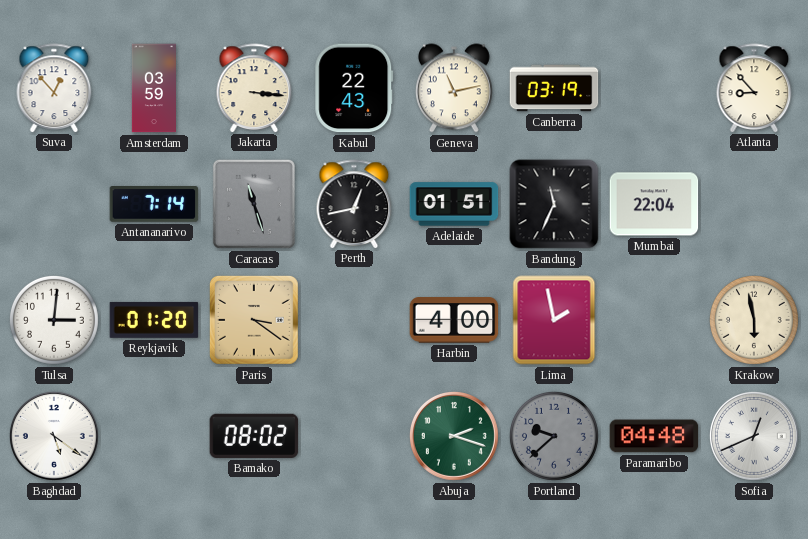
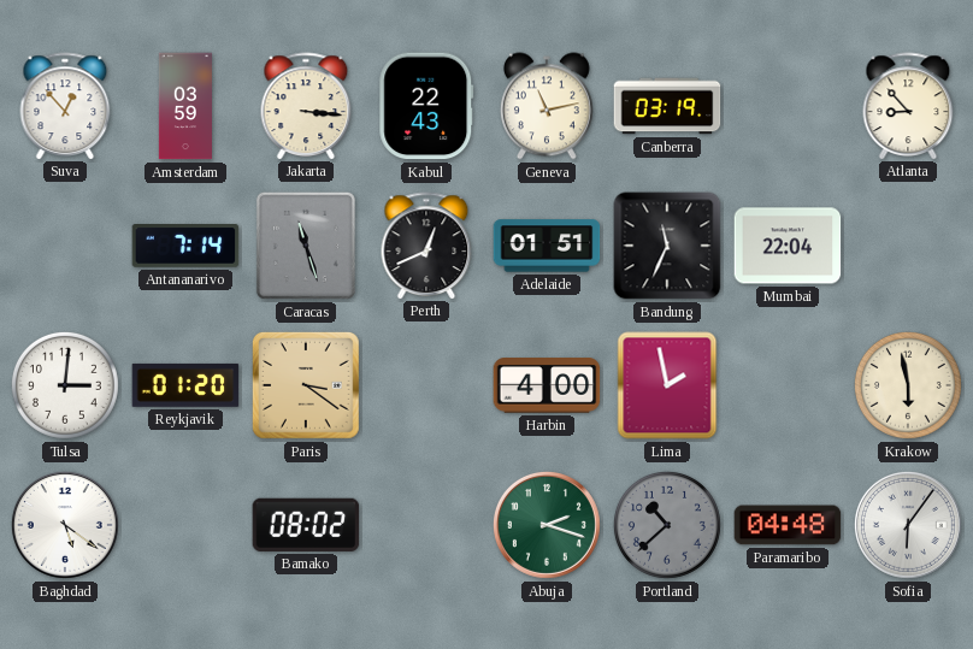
Perth: 12:43 -> 12:41 (426, 246)
Portland: 9:38 -> 10:38 (667, 525)
Sofia: 12:41 -> 6:06 (908, 525)
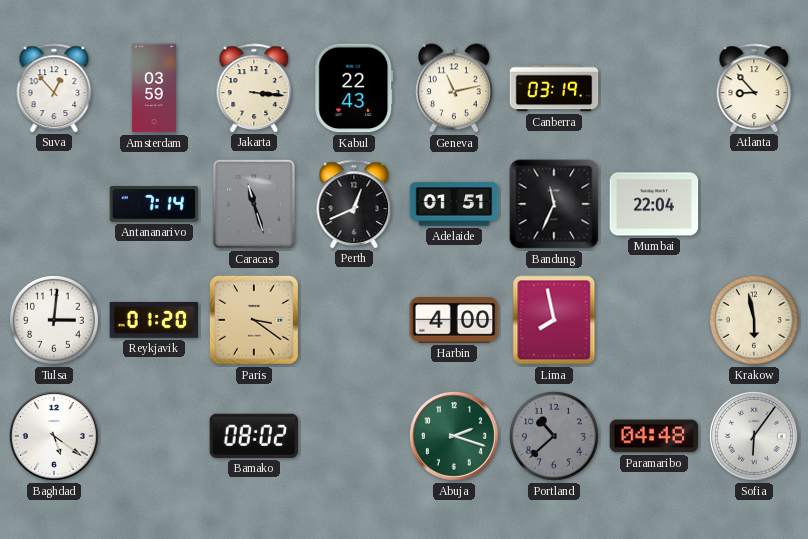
Lima: 1:58 -> 7:58 (554, 320)
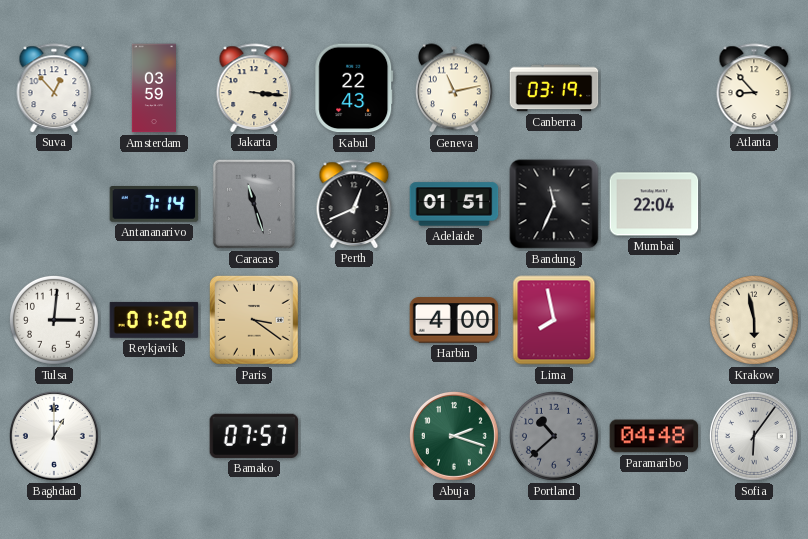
Baghdad: 5:21 -> 1:00 (54, 436)
Bamako: 08:02 -> 07:57 (254, 436)
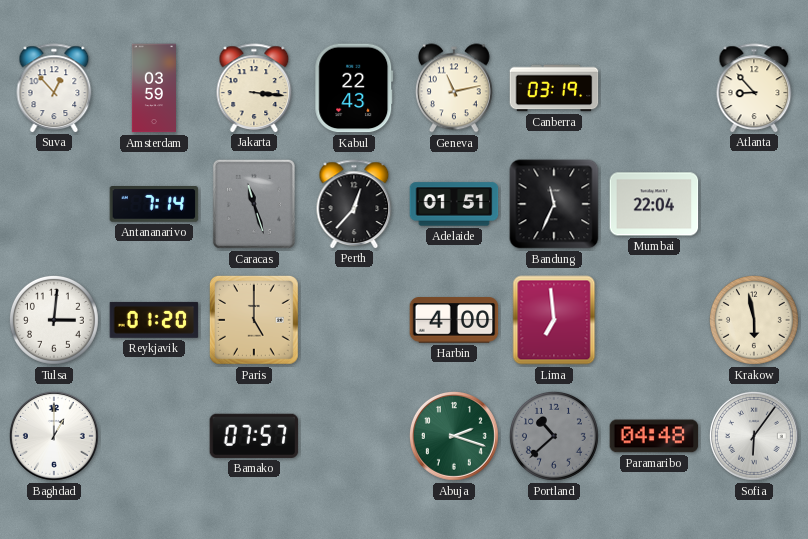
Perth: 12:41 -> 12:37 (354, 204)
Paris: 3:21 -> 5:00 (254, 320)
Lima: 7:58 -> 6:59 (554, 320)
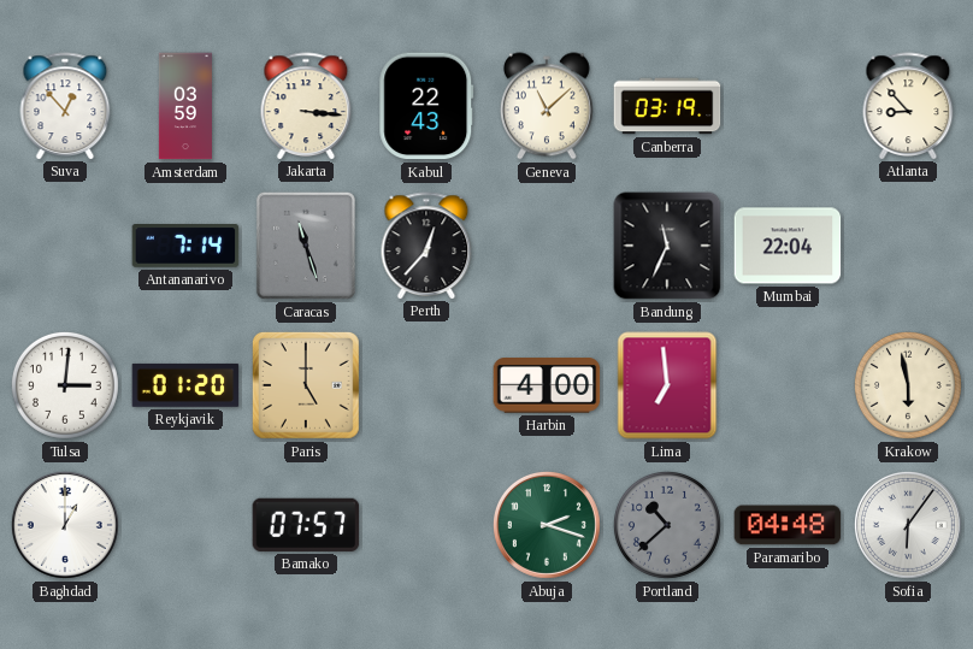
Geneva: 11:13 -> 11:08 (547, 106)
Adelaide: 01:51 -> none (454, 204)
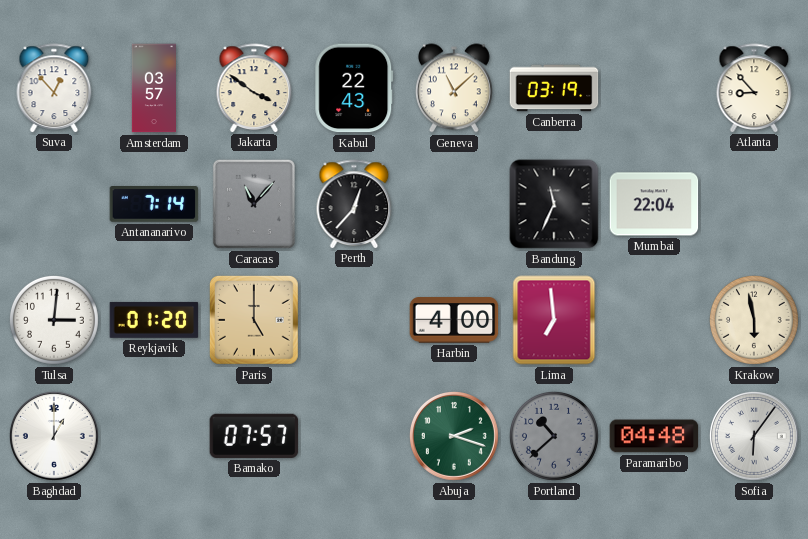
Amsterdam: 03:59 -> 03:57 (153, 88)
Jakarta: 3:16 -> 3:51 (254, 88)
Caracas: 11:27 -> 11:07 (254, 204)
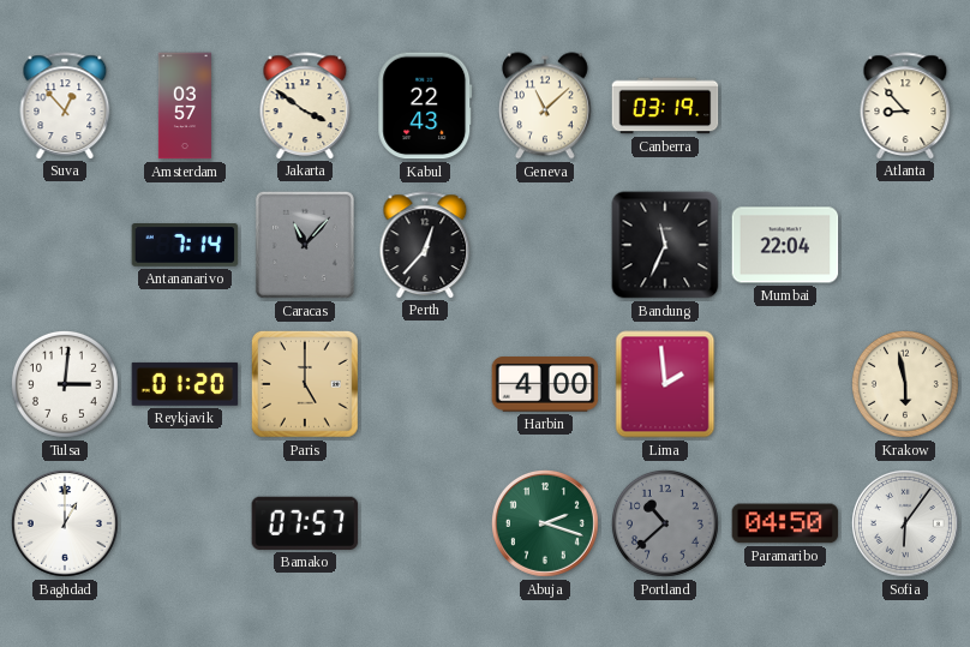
Lima: 6:59 -> 1:59 (665, 384)
Paramaribo: 04:48 -> 04:50 (785, 523)
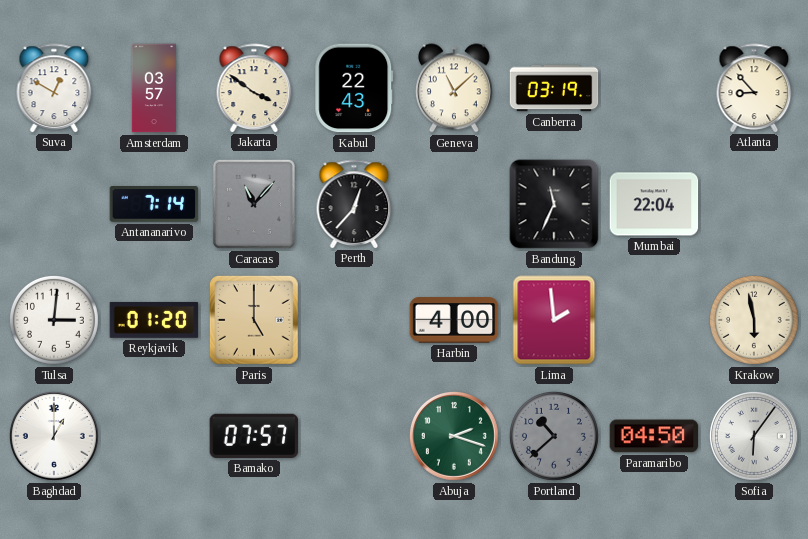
Suva: 12:53 -> 12:50 (54, 88)
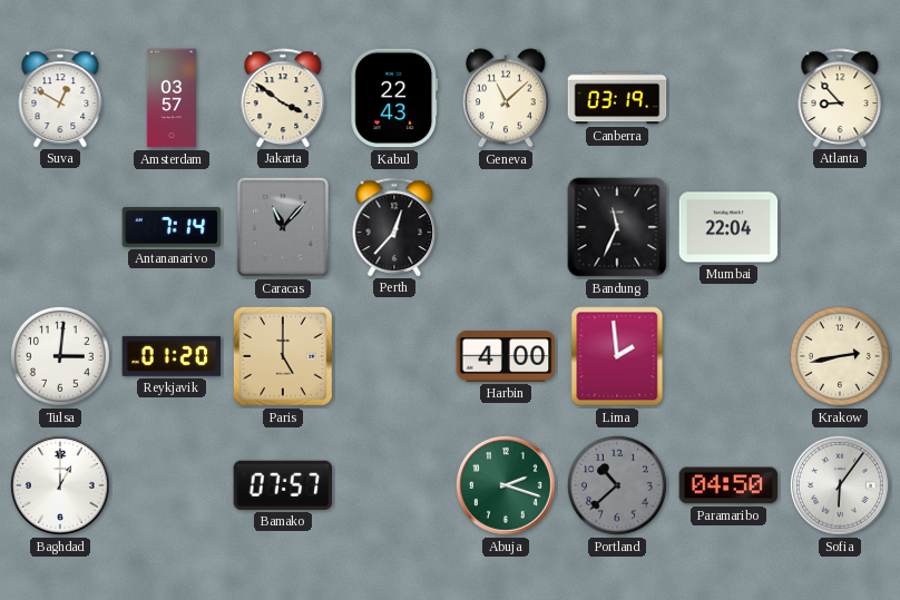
Krakow: 5:58 -> 2:43 (840, 356)
